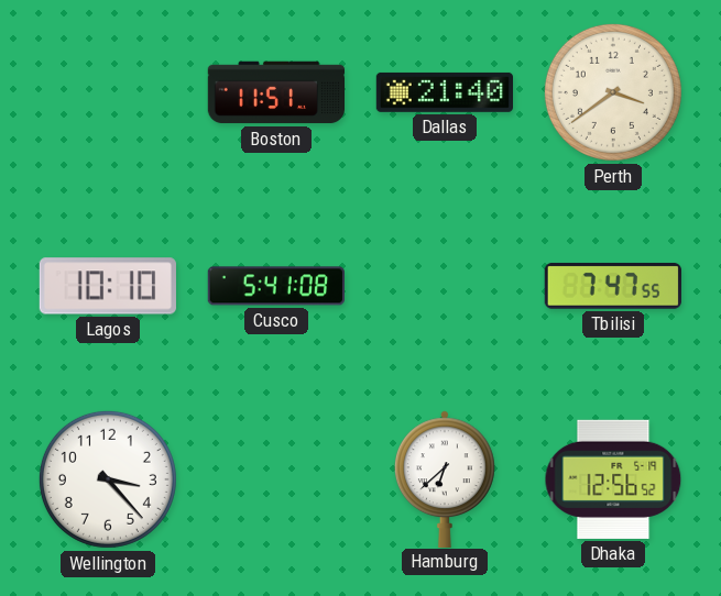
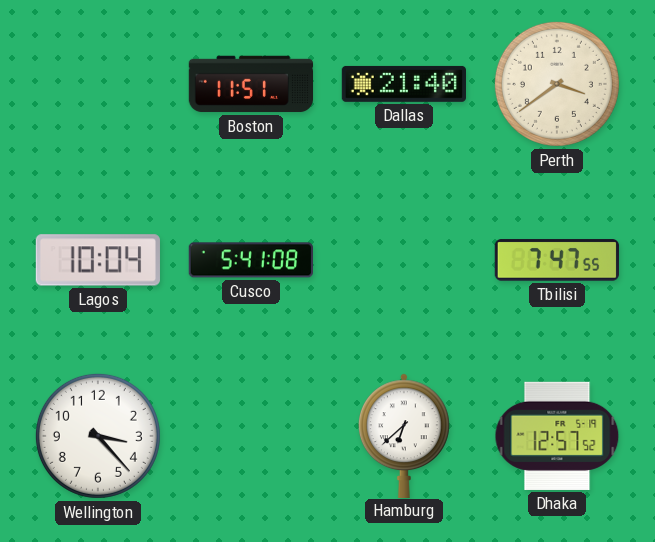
Lagos: 10:10 -> 10:04 (98, 260)
Dhaka: 12:56 -> 12:57 (557, 436)
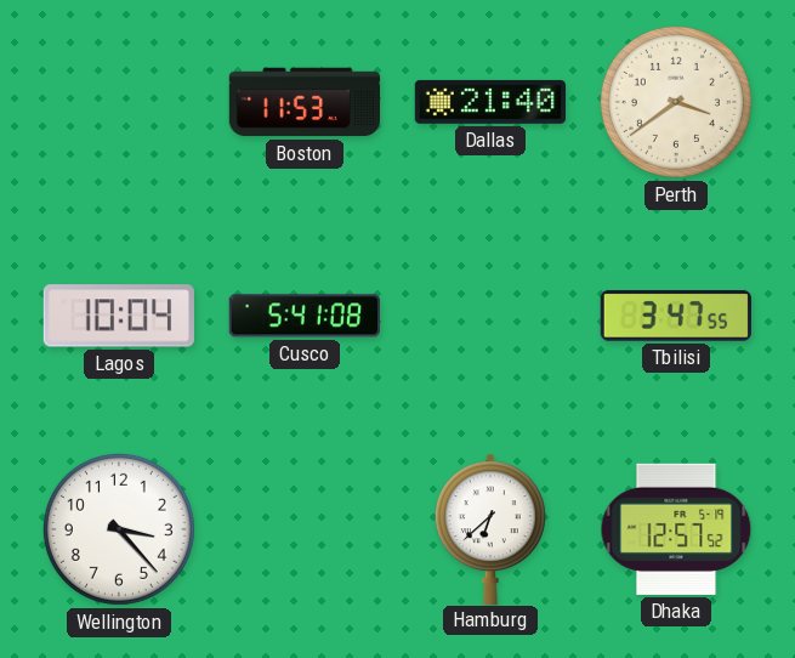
Boston: 11:51 -> 11:53 (305, 102)
Tbilisi: 7:47 -> 3:47 (676, 316)
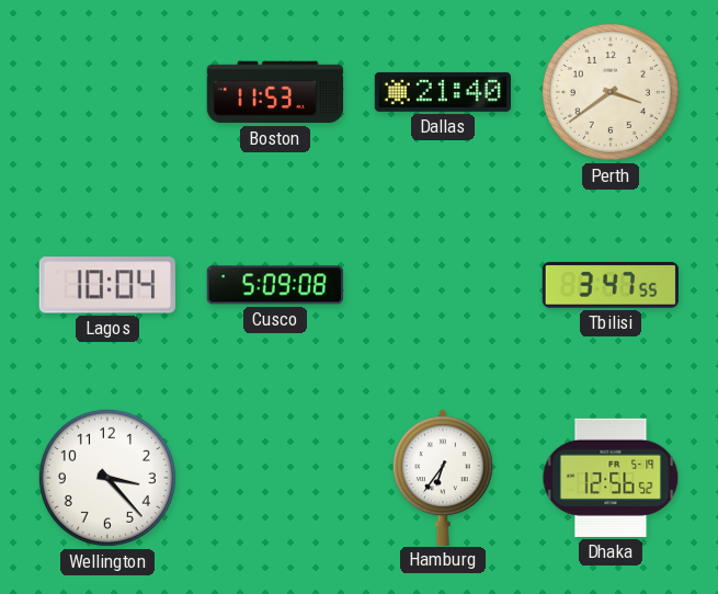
Cusco: 5:41 -> 5:09 (275, 285)
Hamburg: 6:38 -> 6:36 (444, 477)
Dhaka: 12:57 -> 12:56 (611, 478)
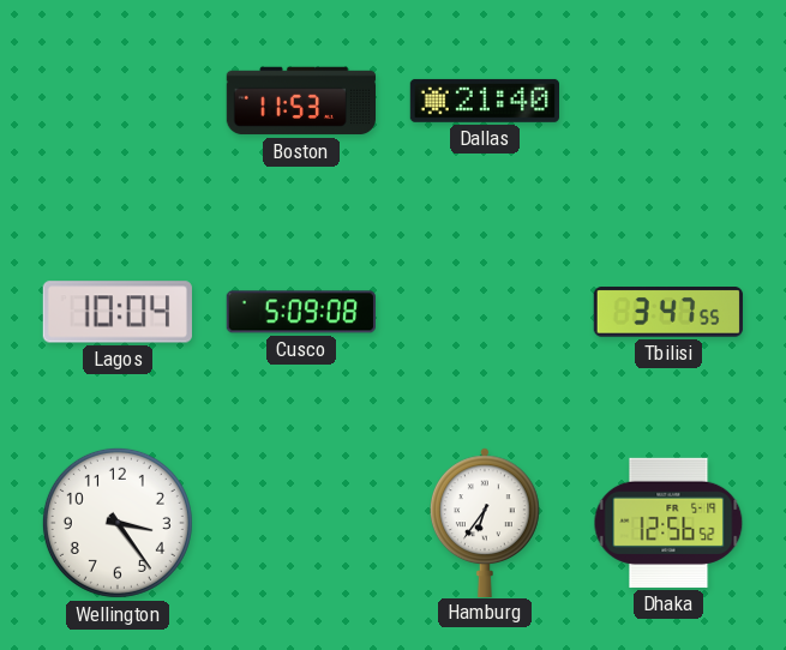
Perth: 3:39 -> none (611, 92)
Wellington: 3:23 -> 3:24 (118, 523)
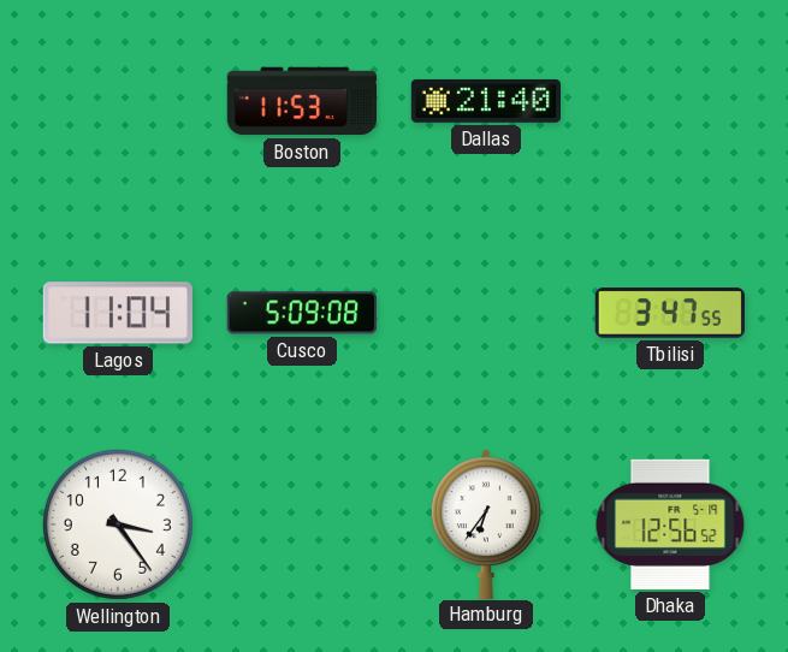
Lagos: 10:04 -> 11:04 (118, 313)
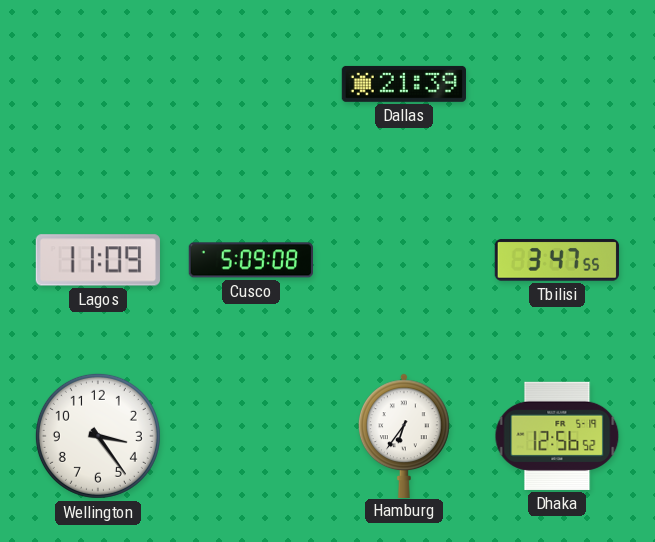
Boston: 11:53 -> none (302, 101)
Dallas: 21:40 -> 21:39 (403, 84)
Lagos: 11:04 -> 11:09 (98, 260)
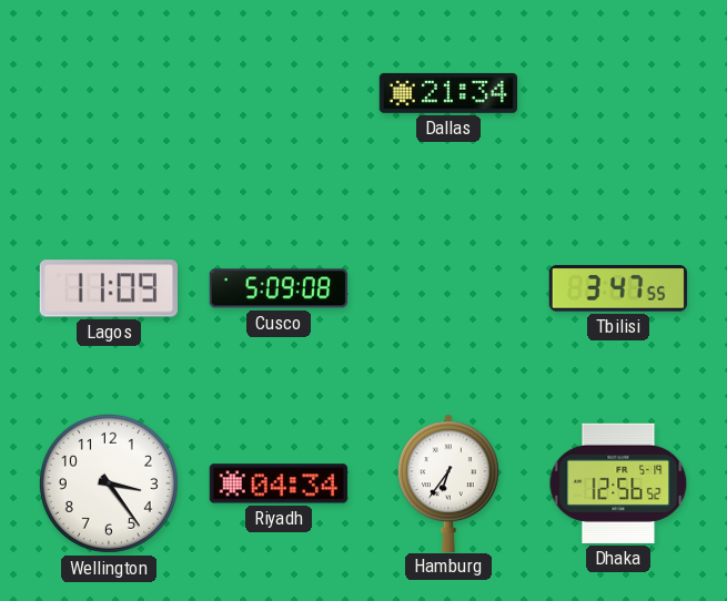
Dallas: 21:39 -> 21:34 (447, 93)
Riyadh: none -> 04:34 (279, 483)
